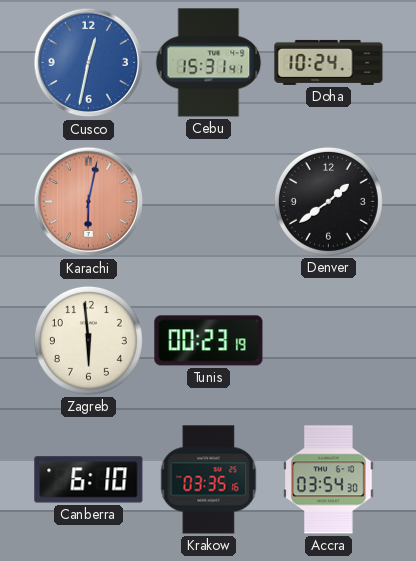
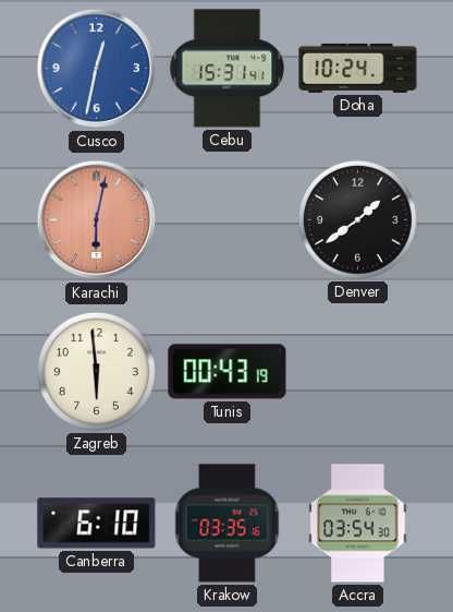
Tunis: 00:23 -> 00:43 (228, 372)
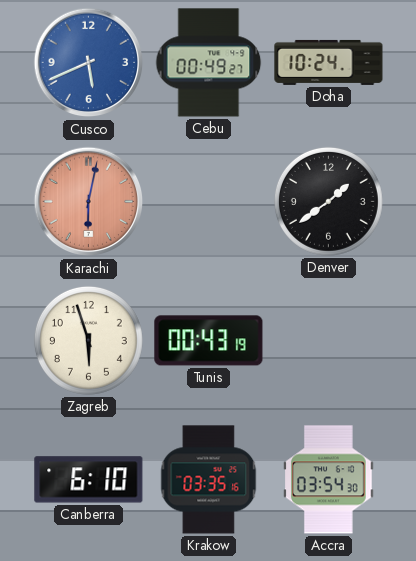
Cusco: 12:32 -> 5:41 (89, 63)
Cebu: 15:31 -> 00:49 (209, 63)
Zagreb: 5:59 -> 5:57 (88, 340)
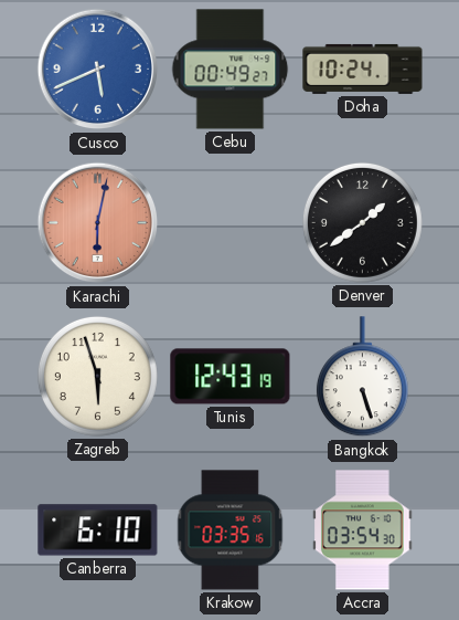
Tunis: 00:43 -> 12:43 (231, 377)
Bangkok: none -> 5:27 (362, 377)
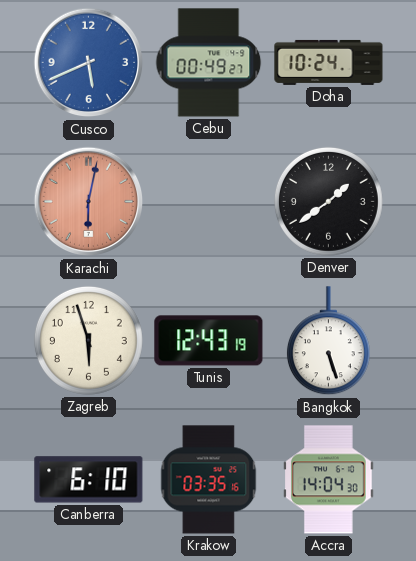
Accra: 03:54 -> 14:04 (329, 480)
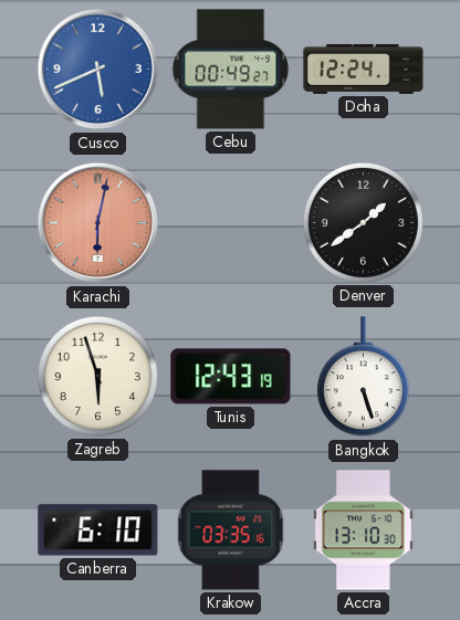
Doha: 10:24 -> 12:24 (364, 69)
Accra: 14:04 -> 13:10 (364, 530)
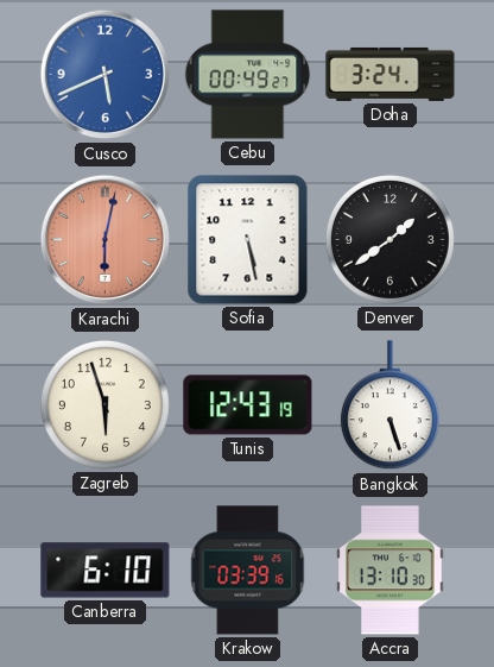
Doha: 12:24 -> 3:24 (391, 74)
Sofia: none -> 5:28 (248, 240)
Krakow: 03:35 -> 03:39 (248, 571)
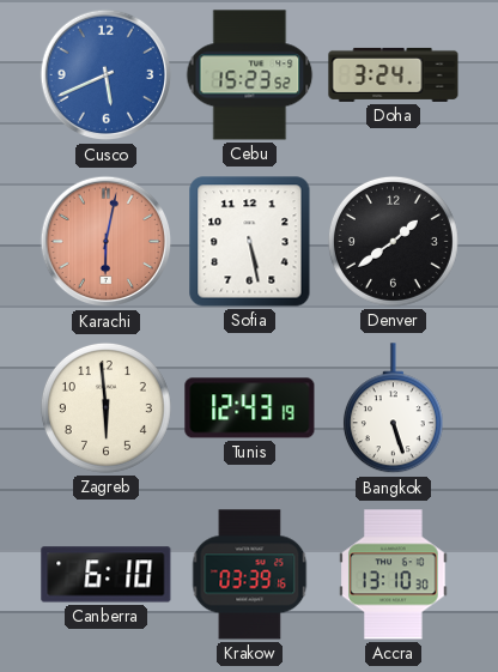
Cebu: 00:49 -> 15:23 (250, 75)
Zagreb: 5:57 -> 5:59 (105, 407)
